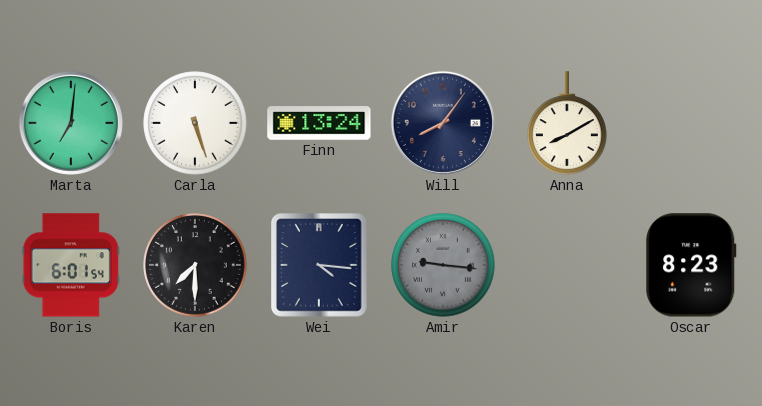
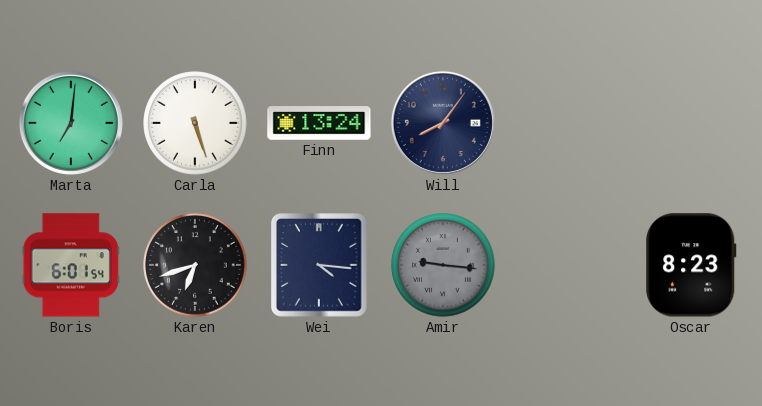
Anna: 8:10 -> none (568, 123)
Karen: 7:30 -> 6:42 (195, 265)
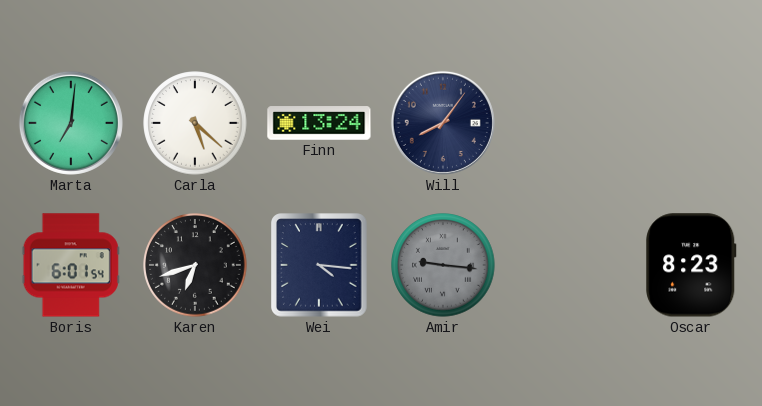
Carla: 5:27 -> 5:22 (195, 123)
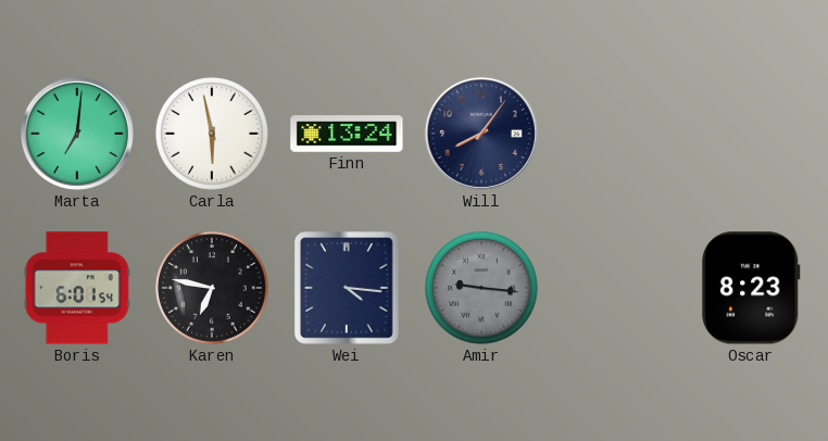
Carla: 5:22 -> 5:58 (212, 134)
Karen: 6:42 -> 6:47 (212, 288)
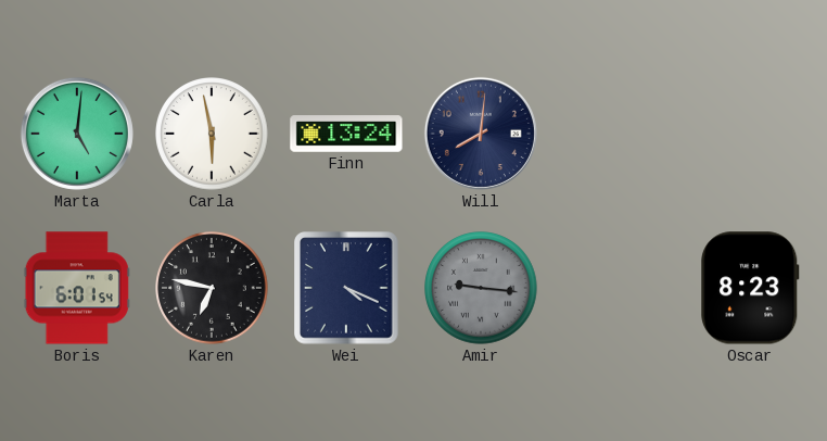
Marta: 7:01 -> 5:01 (77, 134)
Will: 8:06 -> 8:01 (481, 134)
Wei: 4:16 -> 4:19 (346, 288)
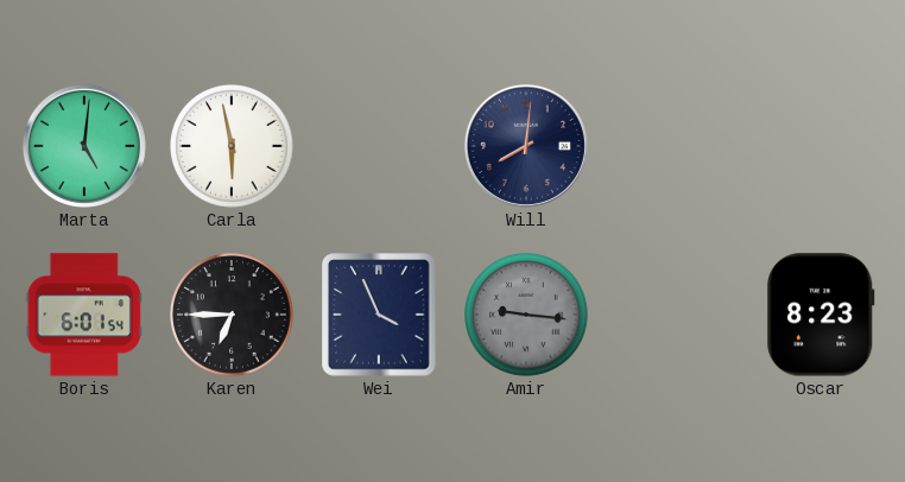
Finn: 13:24 -> none (346, 134)
Karen: 6:47 -> 6:45 (232, 315)
Wei: 4:19 -> 3:56 (379, 315)
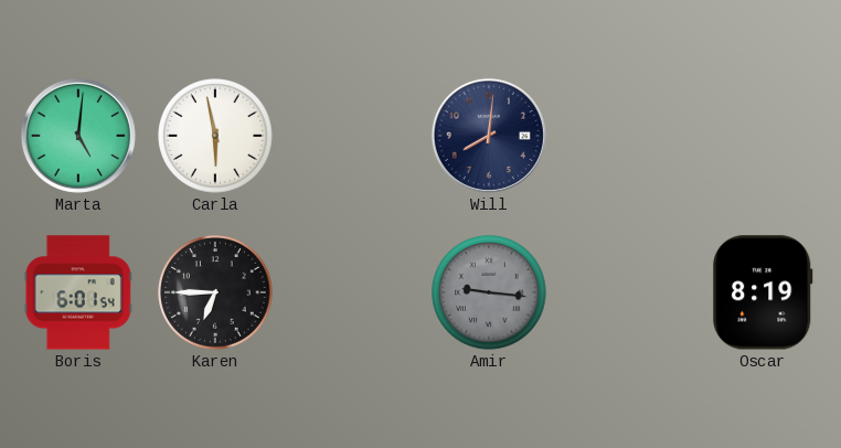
Wei: 3:56 -> none (379, 315)
Oscar: 8:23 -> 8:19 (763, 292)
